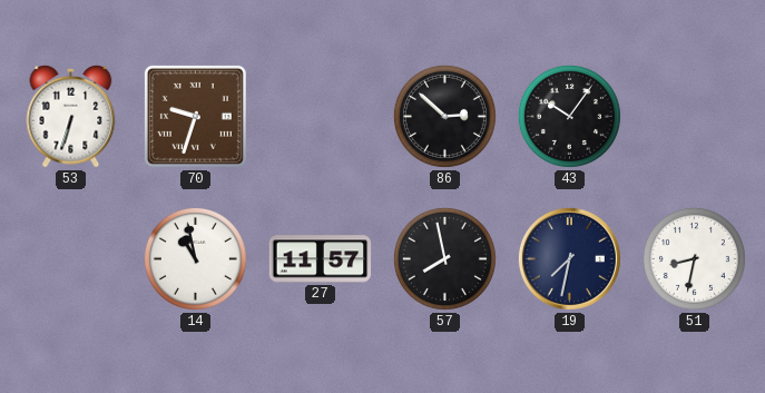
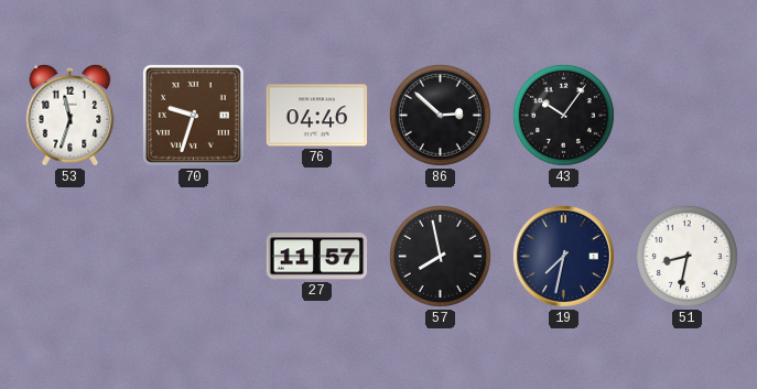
53: 6:33 -> 11:33 (71, 115)
76: none -> 04:46 (317, 116)
14: 10:58 -> none (195, 258)
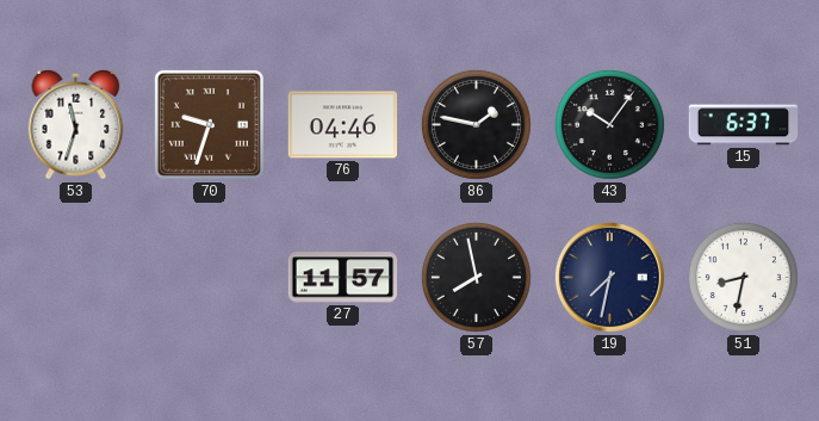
86: 2:52 -> 1:47 (476, 124)
15: none -> 6:37 (744, 125)
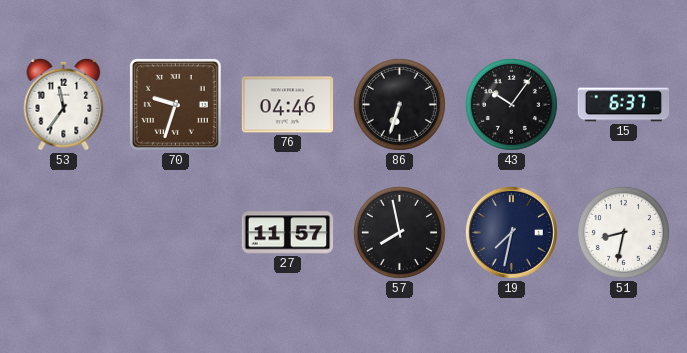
53: 11:33 -> 11:36 (64, 104)
86: 1:47 -> 6:33 (399, 104)
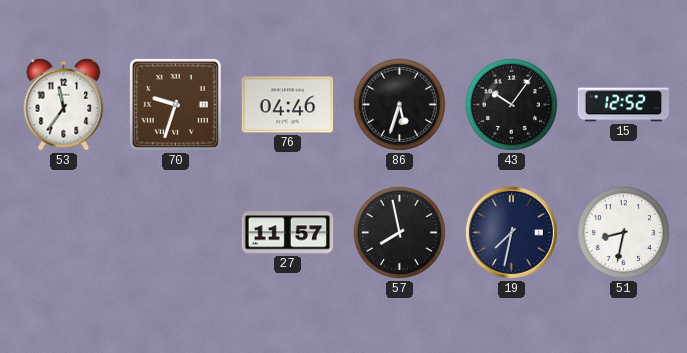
86: 6:33 -> 5:33 (399, 104)
15: 6:37 -> 12:52 (624, 105)
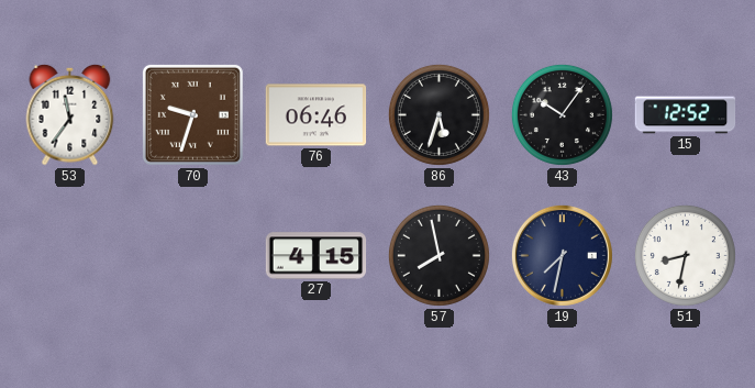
76: 04:46 -> 06:46 (317, 115)
27: 11:57 -> 4:15 (317, 256)
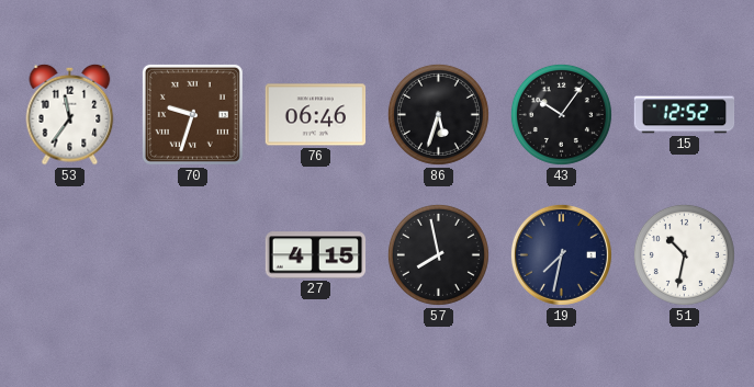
51: 8:32 -> 10:32 (684, 254)
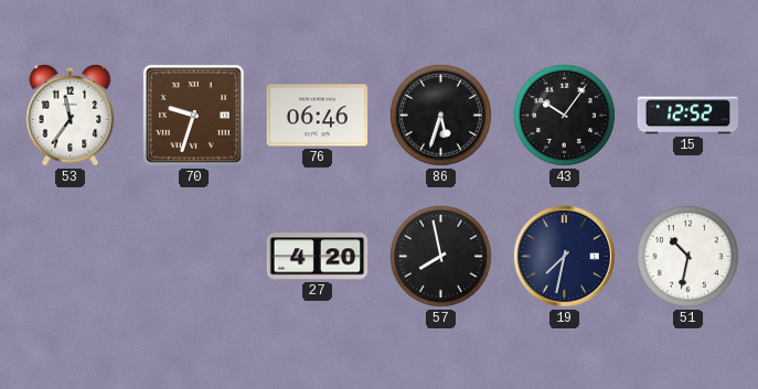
27: 4:15 -> 4:20 (318, 257)
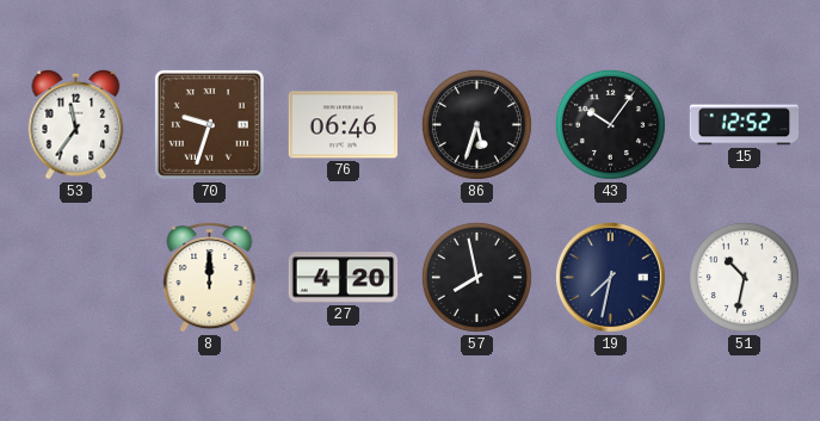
8: none -> 12:00 (210, 278)
